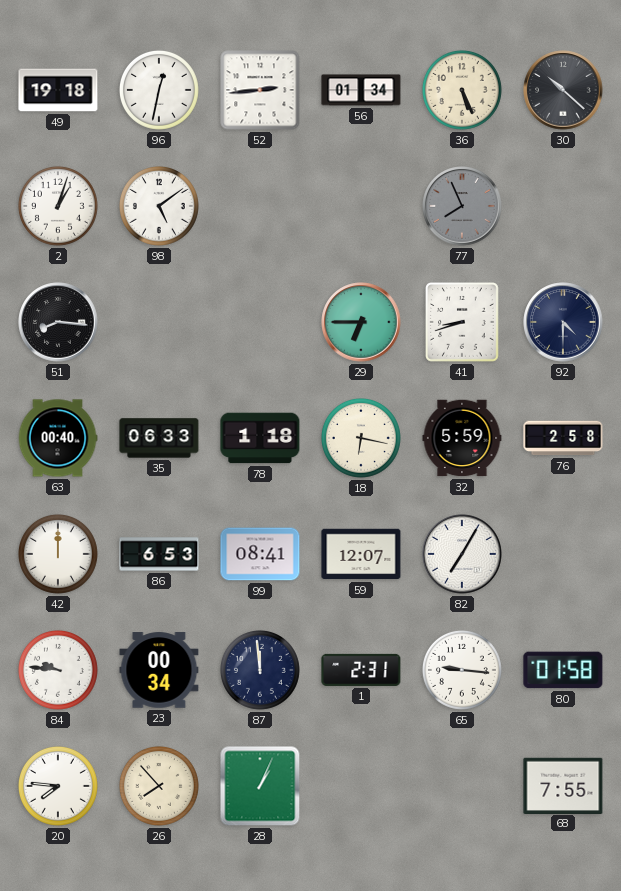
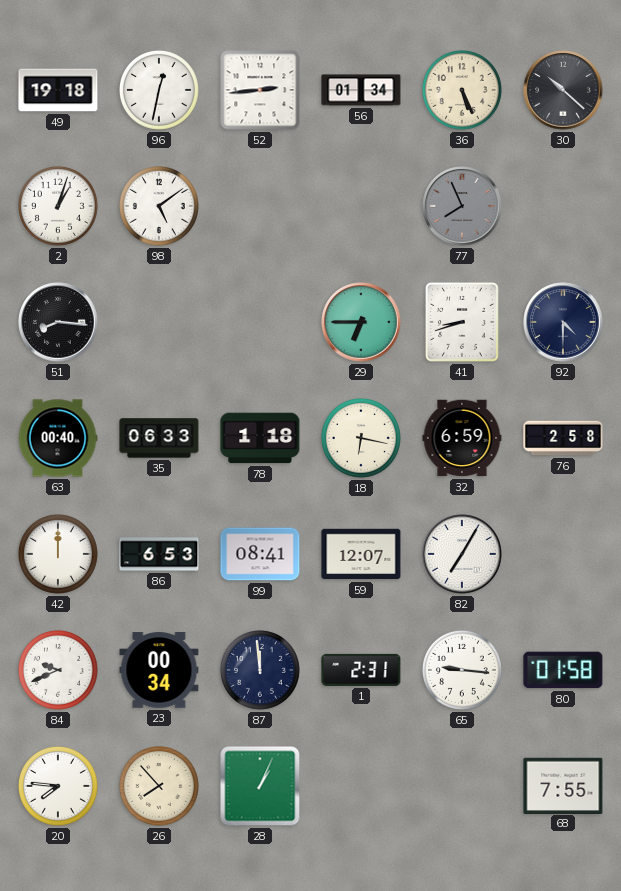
32: 5:59 -> 6:59 (462, 438)
84: 9:46 -> 9:41 (58, 670)
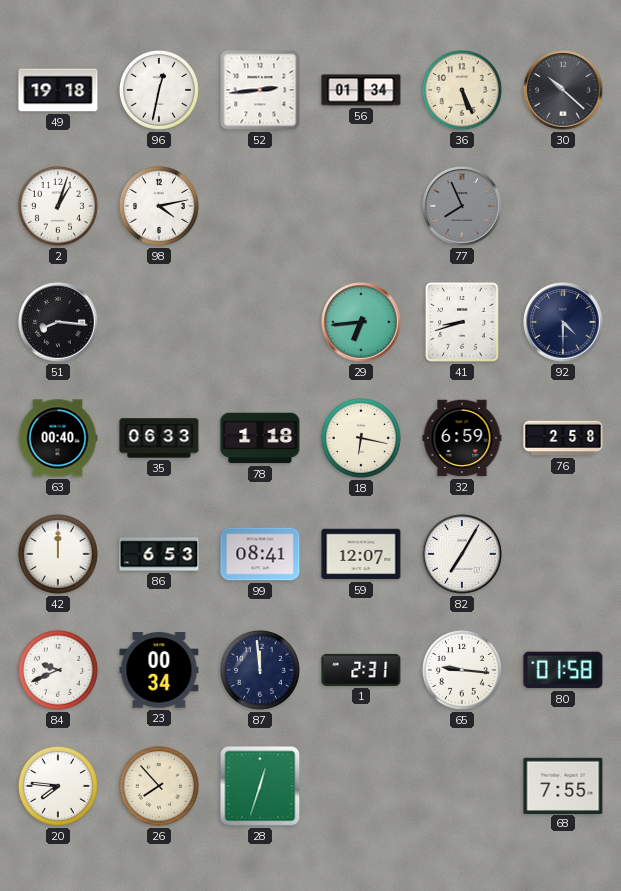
98: 5:09 -> 4:13 (159, 206)
29: 6:45 -> 6:44 (361, 322)
28: 1:04 -> 12:33 (260, 786)
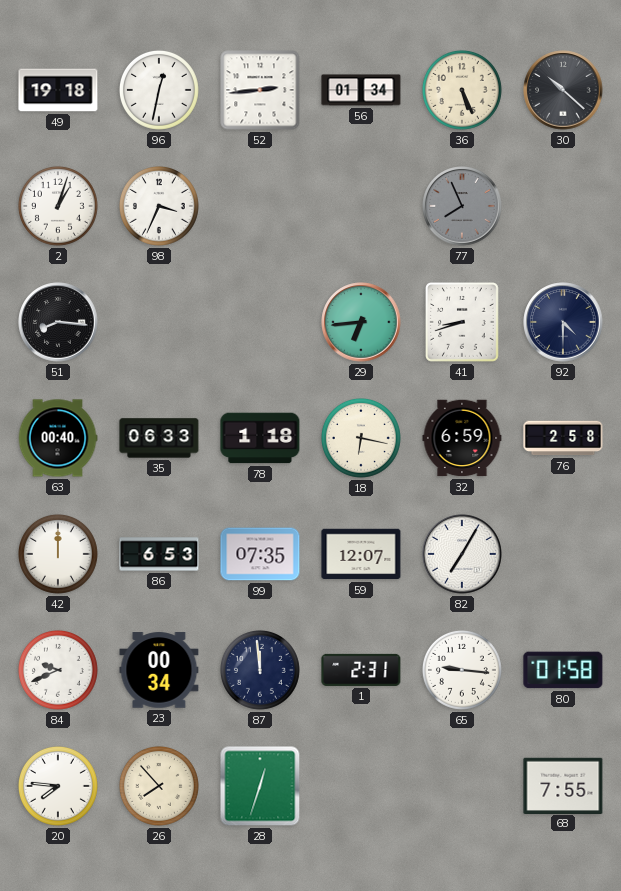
98: 4:13 -> 3:34 (159, 206)
99: 08:41 -> 07:35 (260, 554)
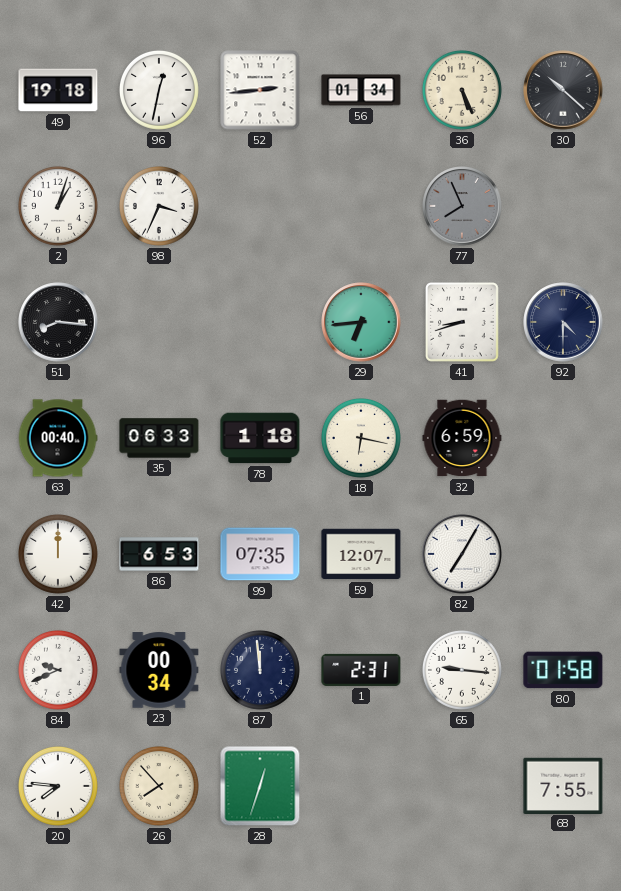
76: 2:58 -> none (563, 438)
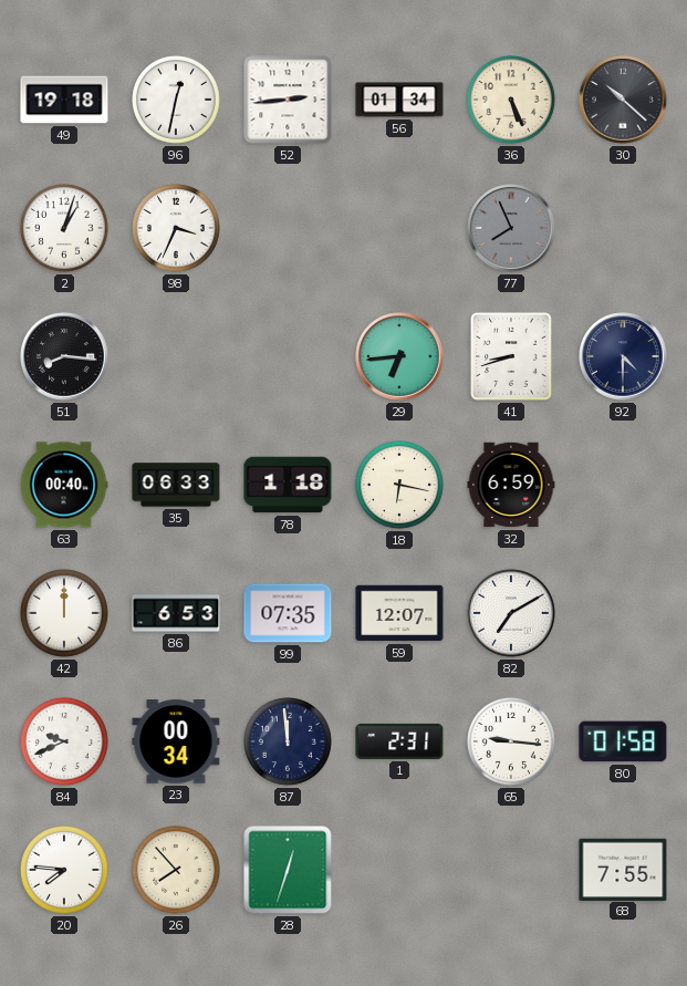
82: 7:05 -> 7:10 (511, 613)
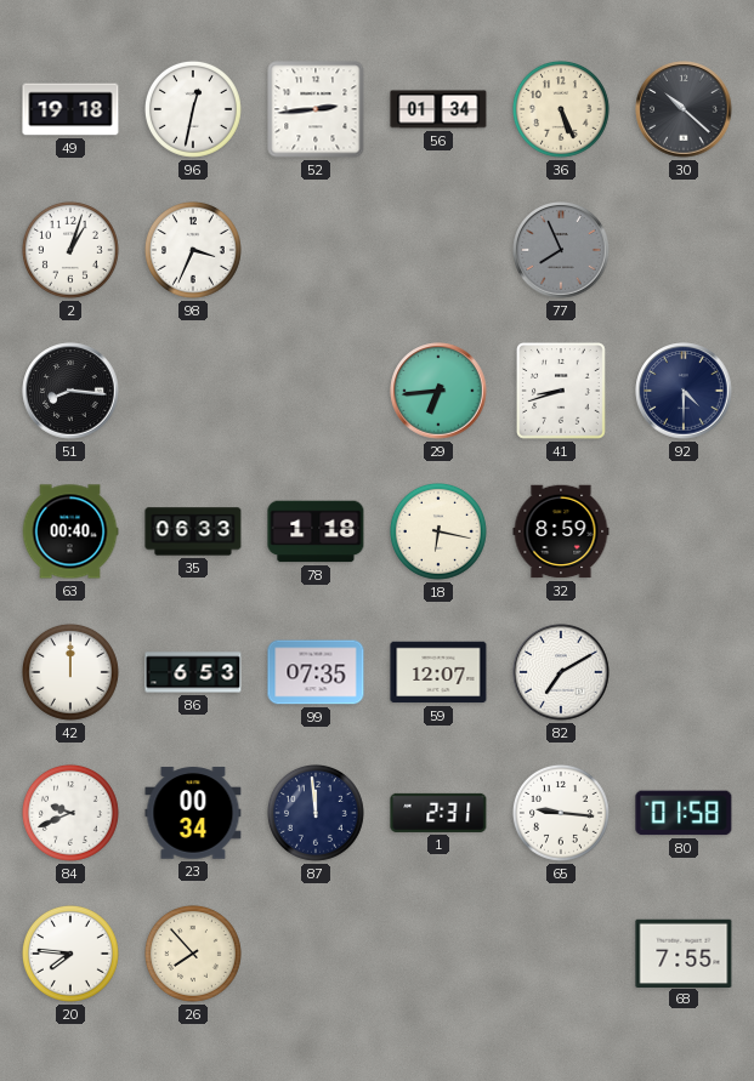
32: 6:59 -> 8:59 (561, 531)
28: 12:33 -> none (288, 870)
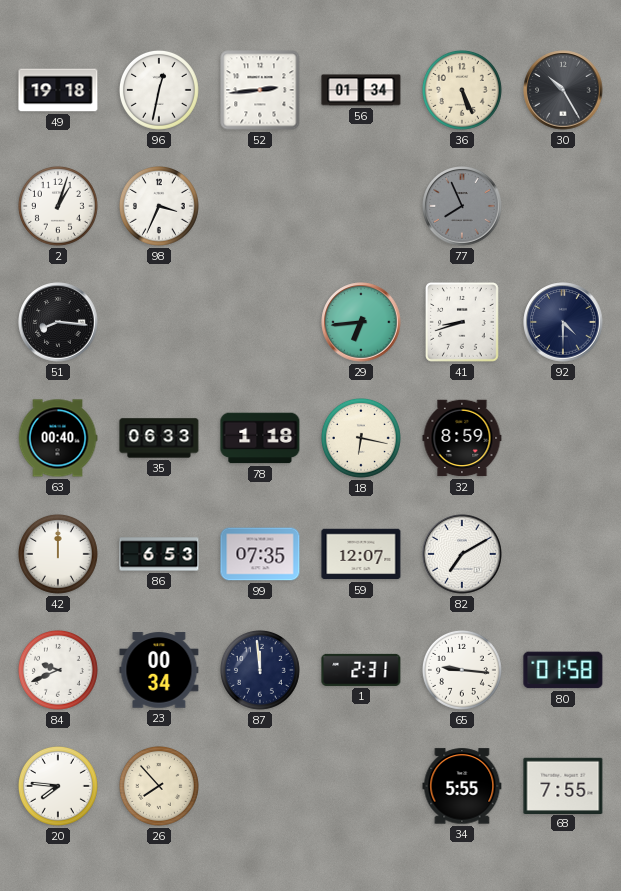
30: 10:22 -> 10:25 (563, 90)
34: none -> 5:55 (462, 786)
